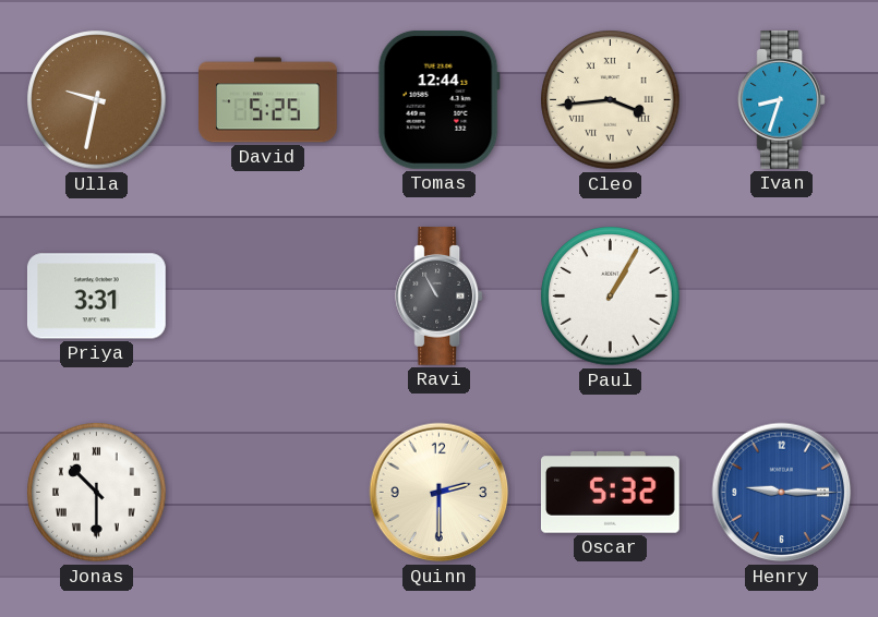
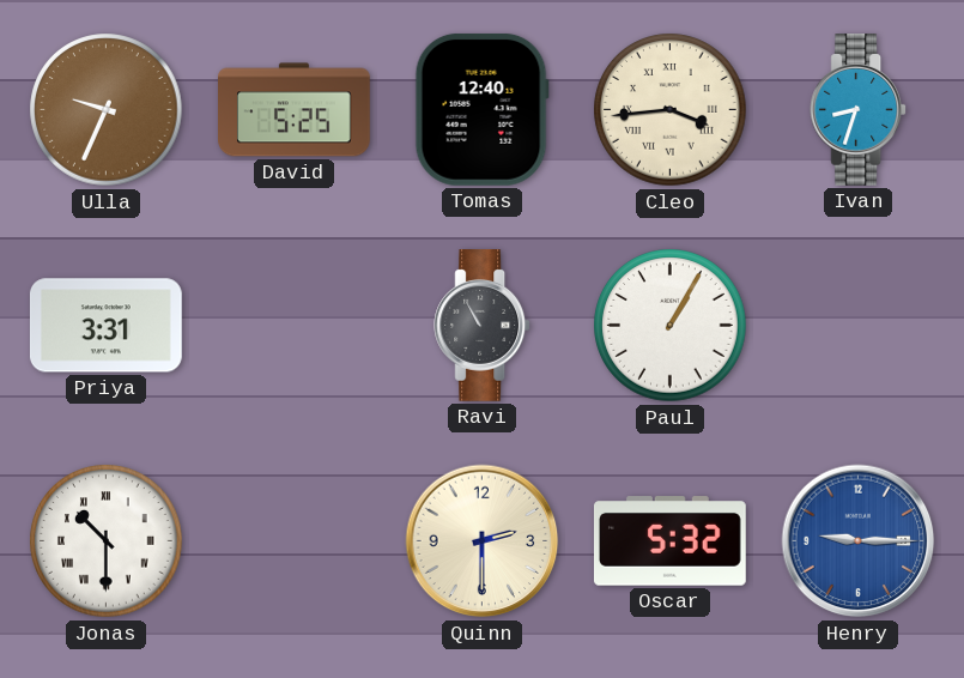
Ulla: 9:32 -> 9:34 (107, 110)
Tomas: 12:44 -> 12:40 (481, 109)
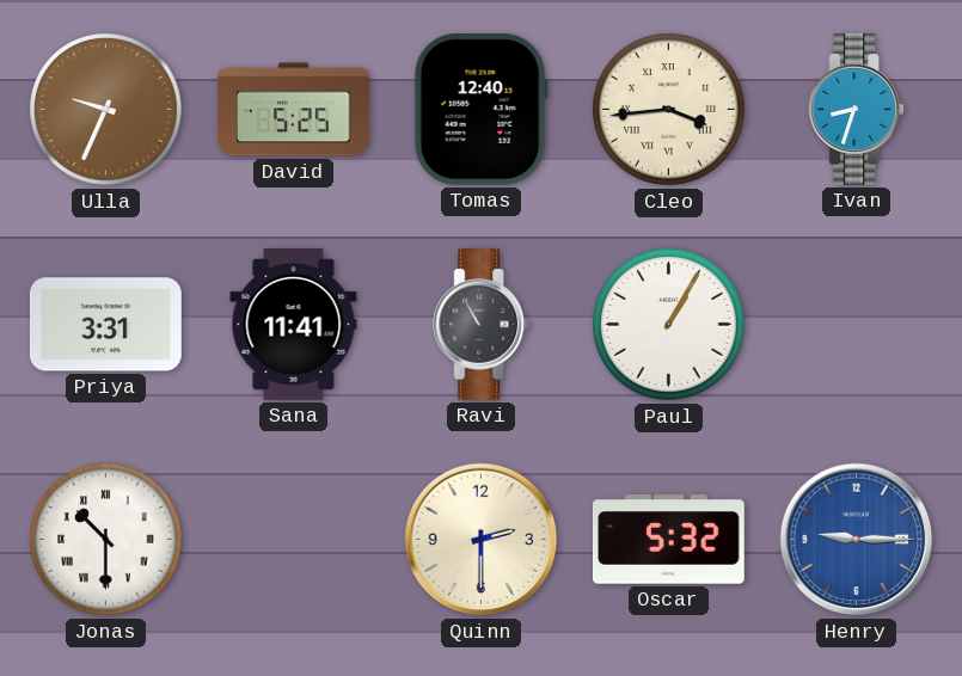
Sana: none -> 11:41 (294, 325)
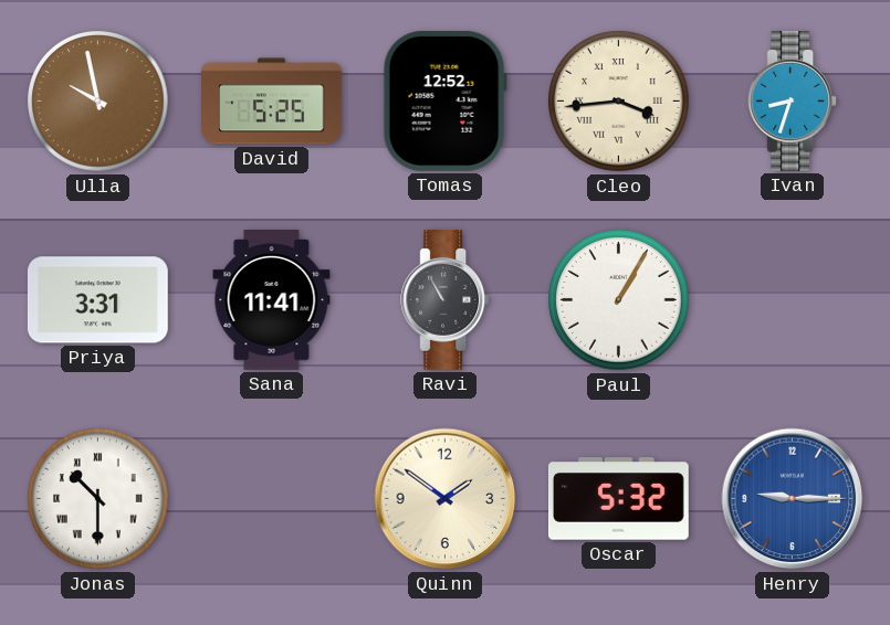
Ulla: 9:34 -> 9:58 (98, 102)
Tomas: 12:40 -> 12:52 (444, 100)
Quinn: 2:30 -> 1:51 (446, 499)
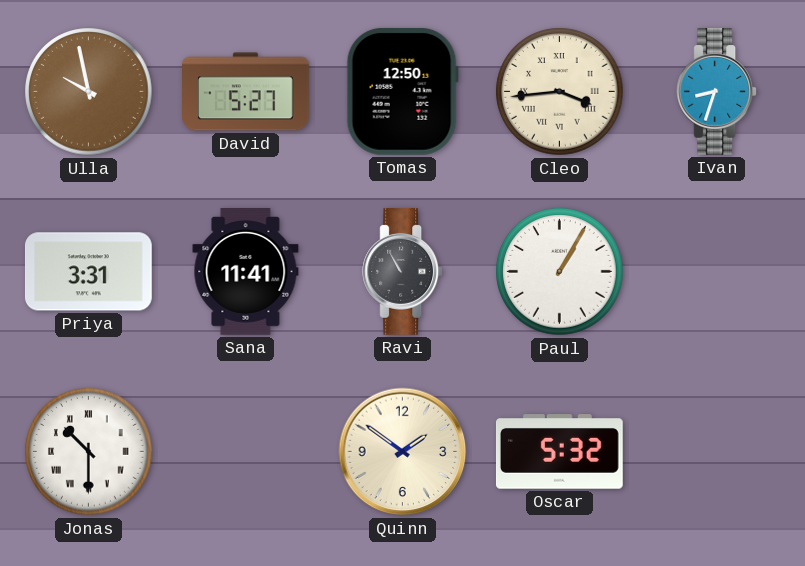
David: 5:25 -> 5:27 (246, 92)
Tomas: 12:52 -> 12:50 (402, 91)
Henry: 9:15 -> none (793, 499)
